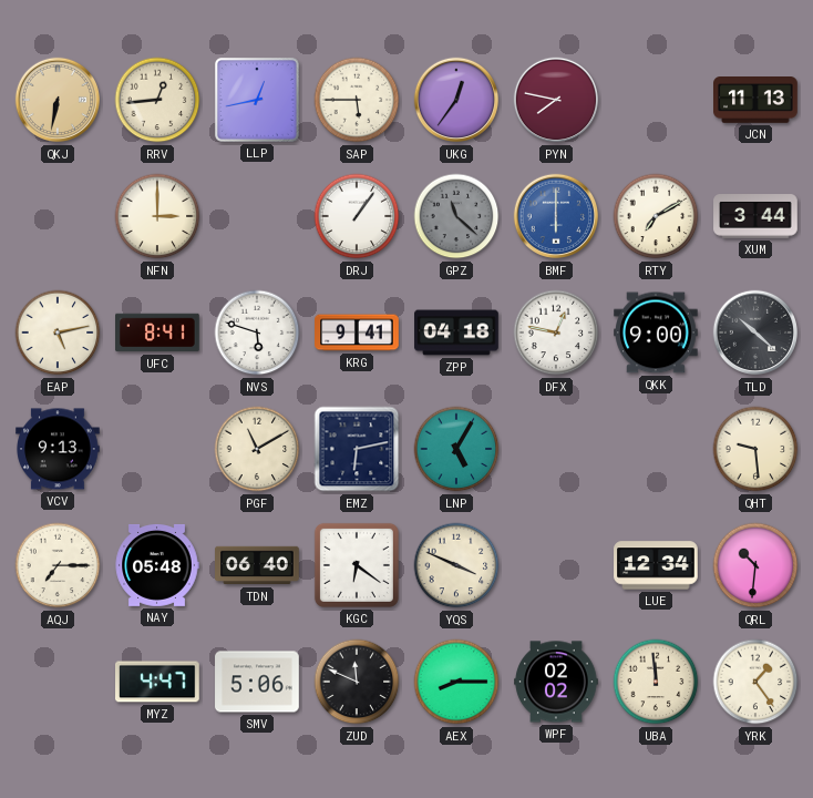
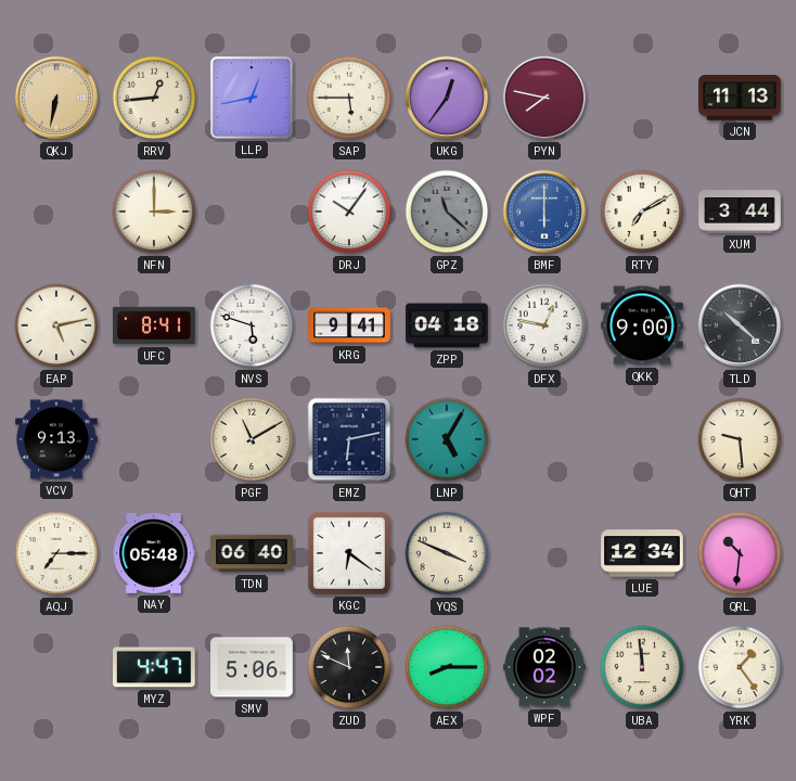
DRJ: 1:06 -> 10:06 (349, 212)
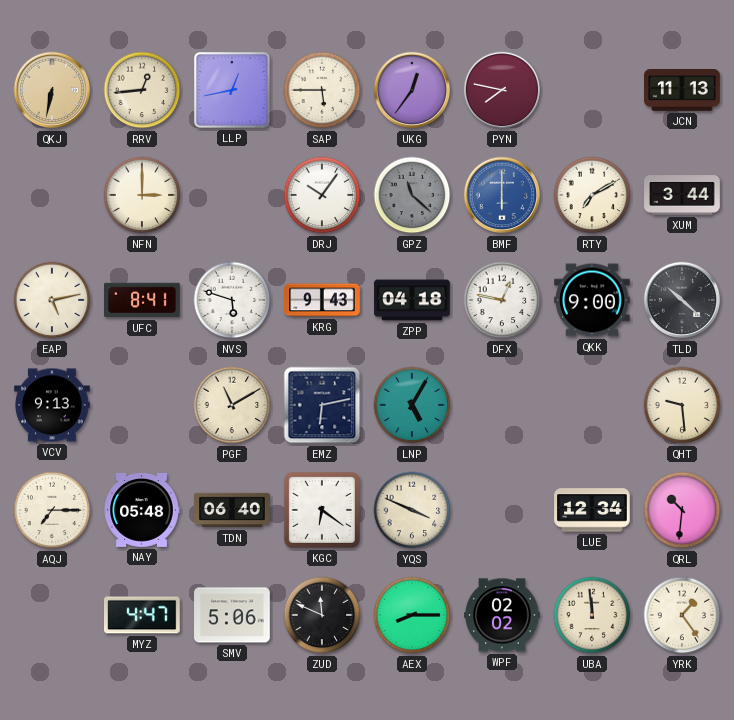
KRG: 9:41 -> 9:43 (322, 300)
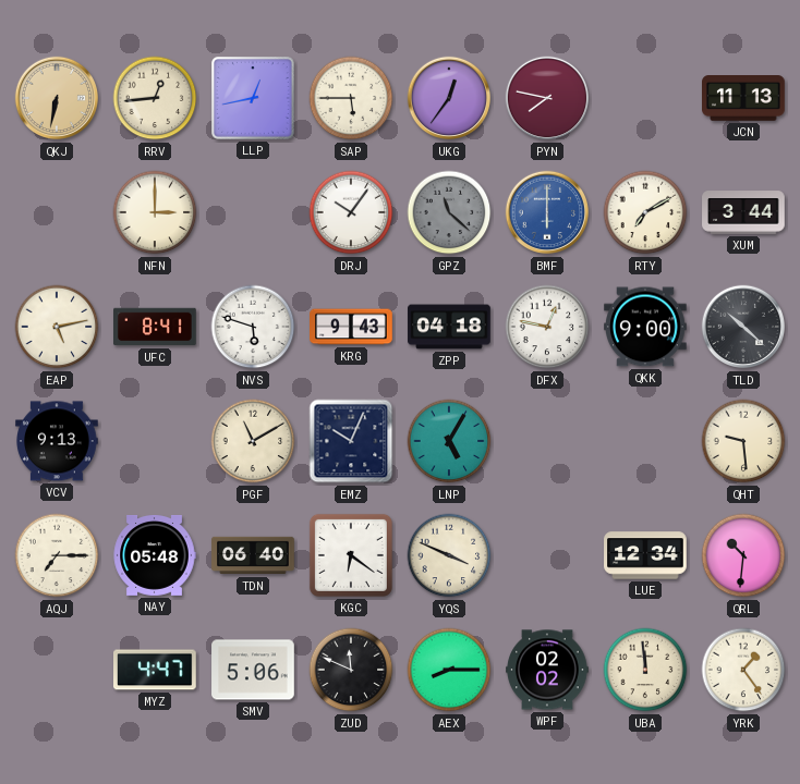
EMZ: 6:13 -> 10:04 (351, 441)
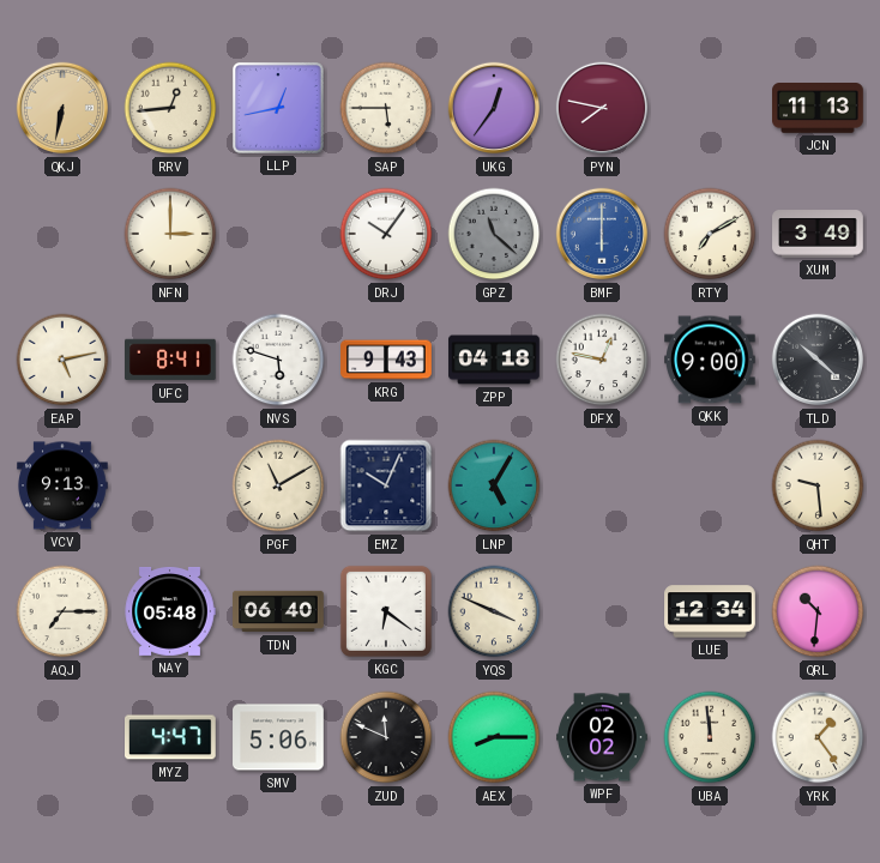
XUM: 3:44 -> 3:49 (818, 234)
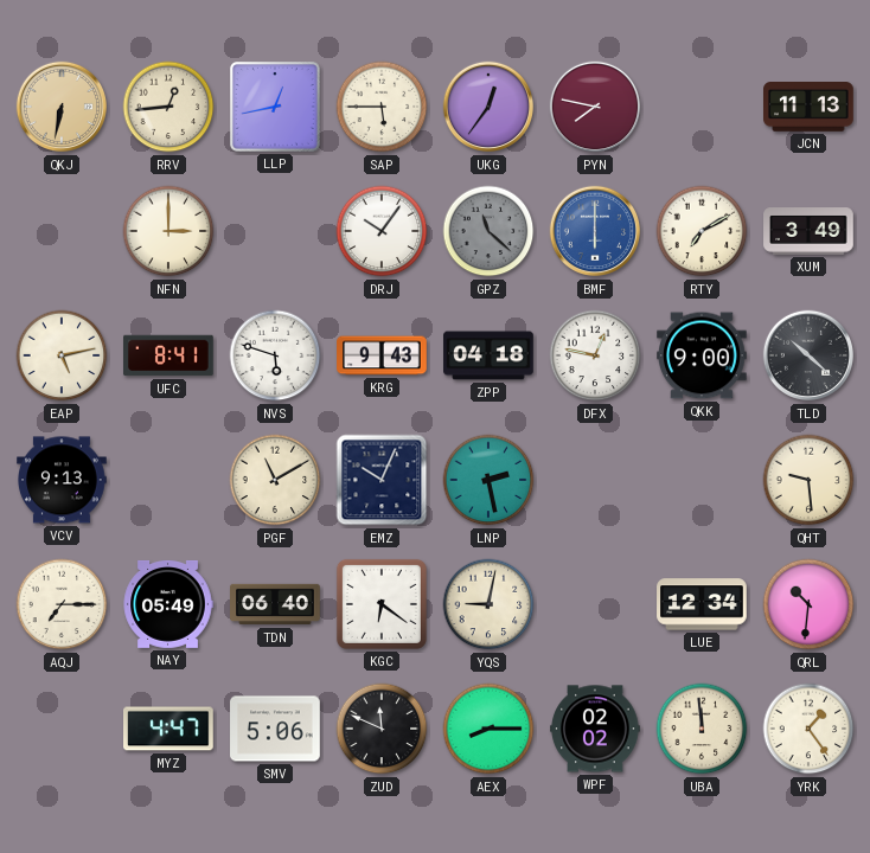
LNP: 5:05 -> 2:28 (488, 480)
NAY: 05:48 -> 05:49 (168, 604)
YQS: 3:49 -> 9:02 (488, 604)
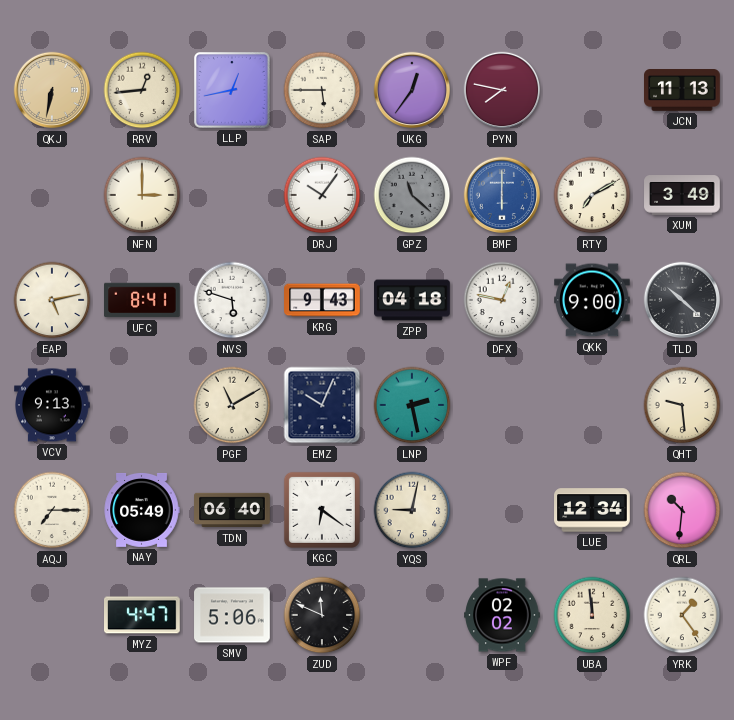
AEX: 8:15 -> none (488, 729)
